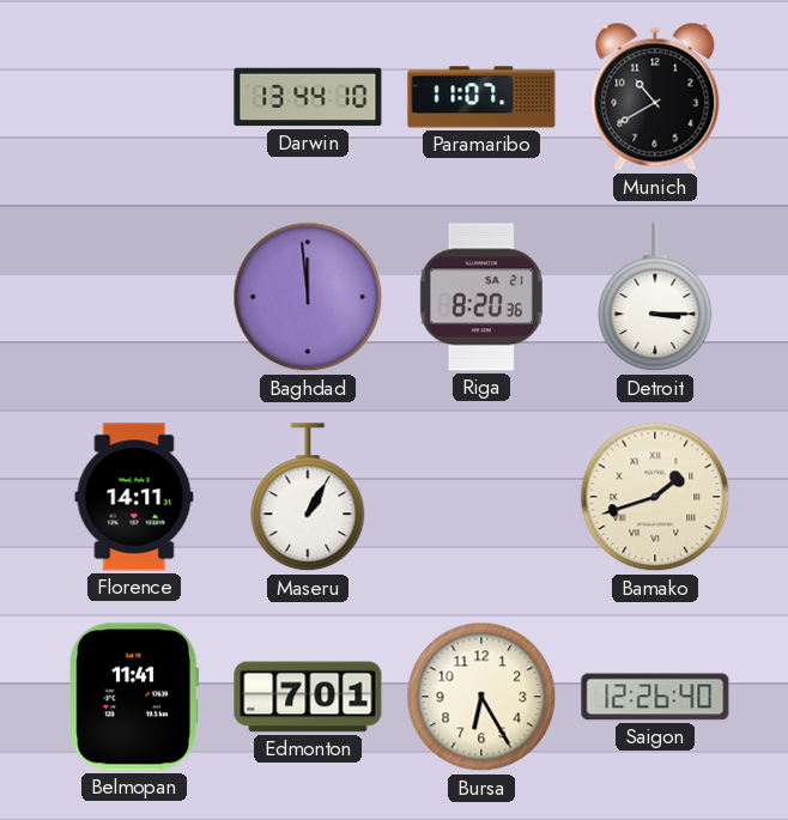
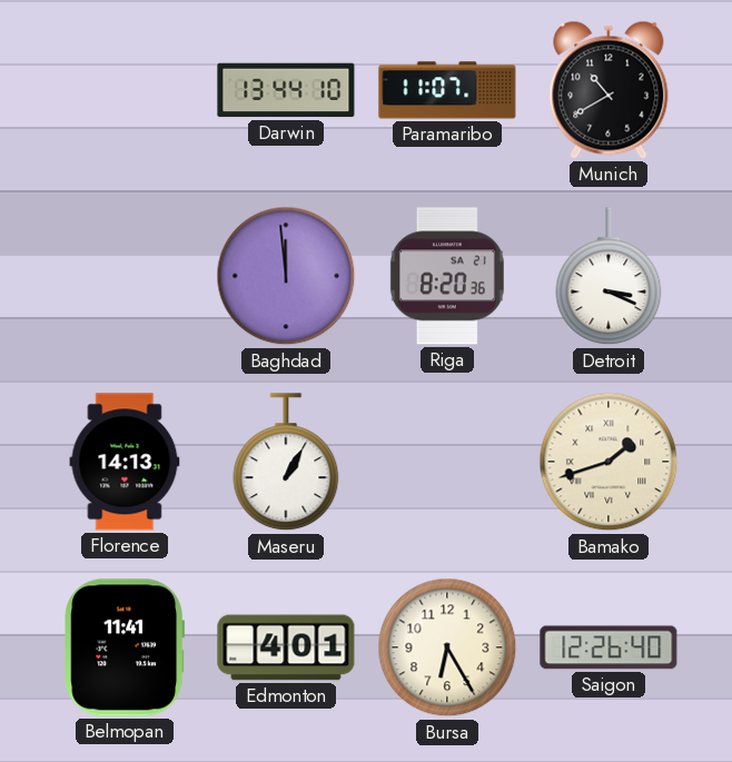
Detroit: 3:15 -> 3:19 (609, 277)
Florence: 14:11 -> 14:13 (125, 462)
Edmonton: 7:01 -> 4:01 (286, 647)
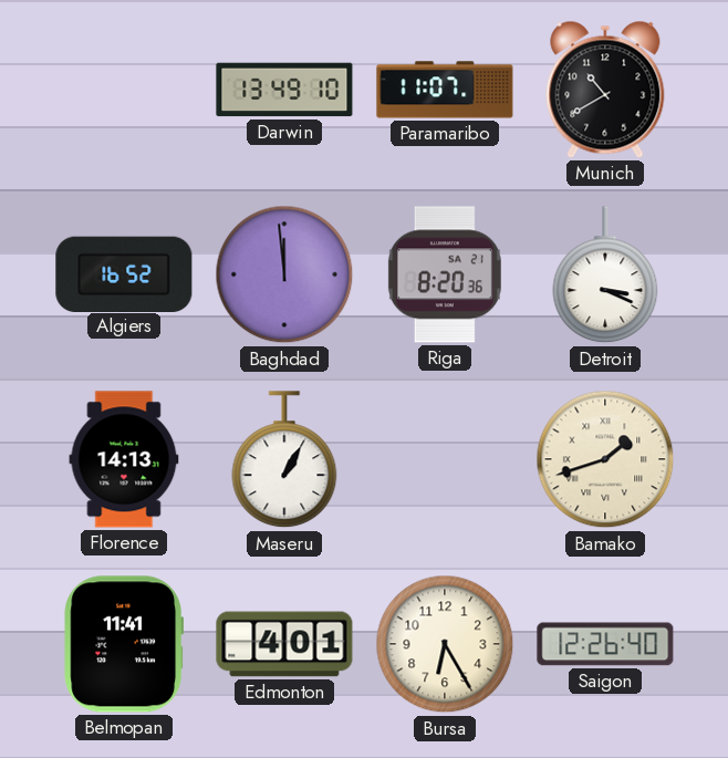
Darwin: 13:44 -> 13:49 (284, 90)
Algiers: none -> 16:52 (124, 273)
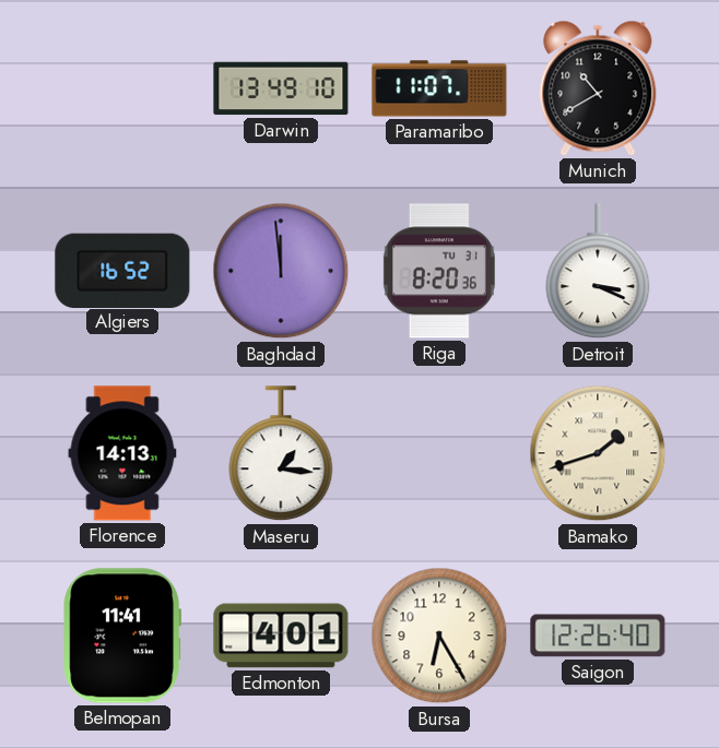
Riga date: SA 21 -> TU 31 (439, 271)
Maseru: 1:05 -> 1:16 (281, 454)
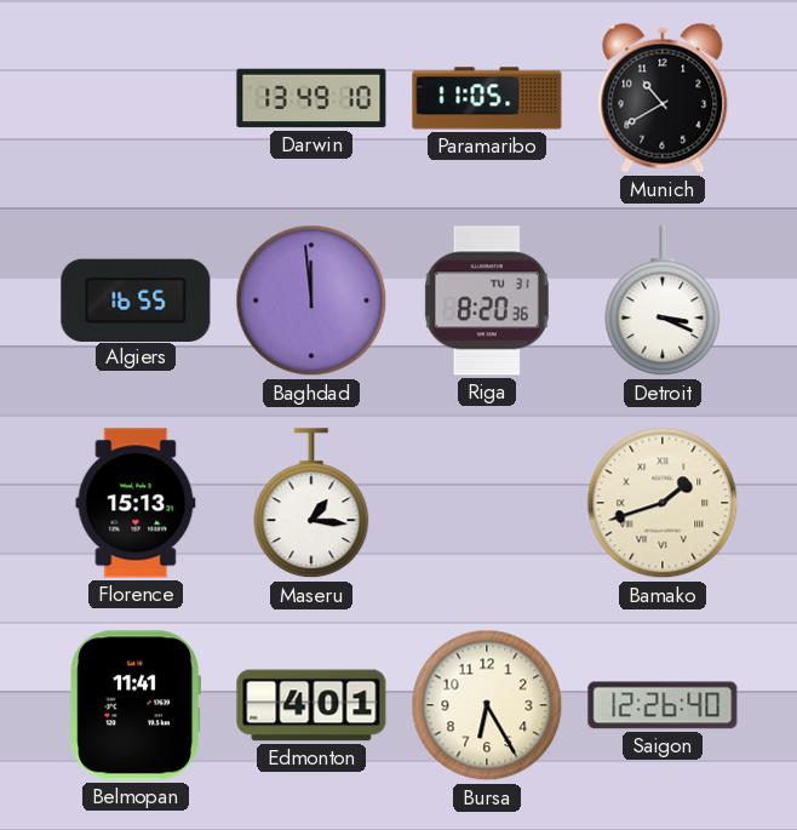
Paramaribo: 11:07 -> 11:05 (487, 98)
Algiers: 16:52 -> 16:55 (136, 299)
Florence: 14:13 -> 15:13 (136, 503)
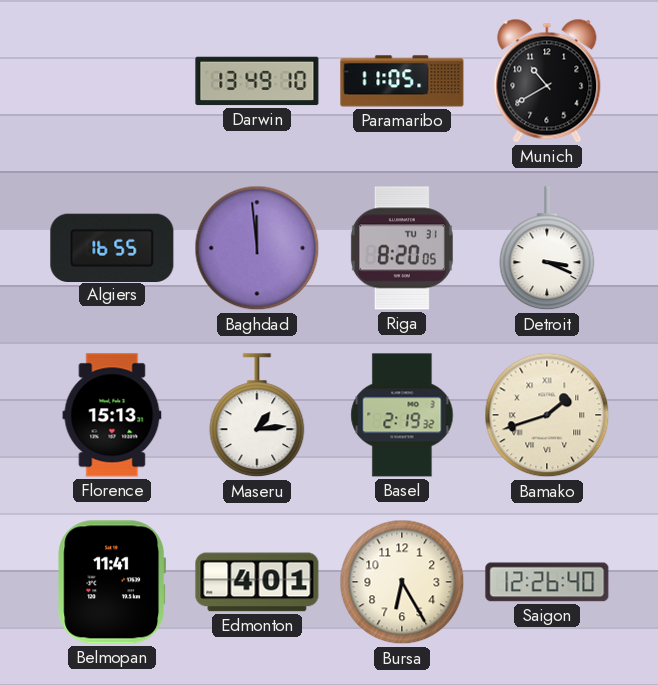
Riga: 8:20:36 -> 8:20:05 (402, 248)
Maseru: 1:16 -> 1:14 (257, 416)
Basel: none -> 2:19 (402, 415)
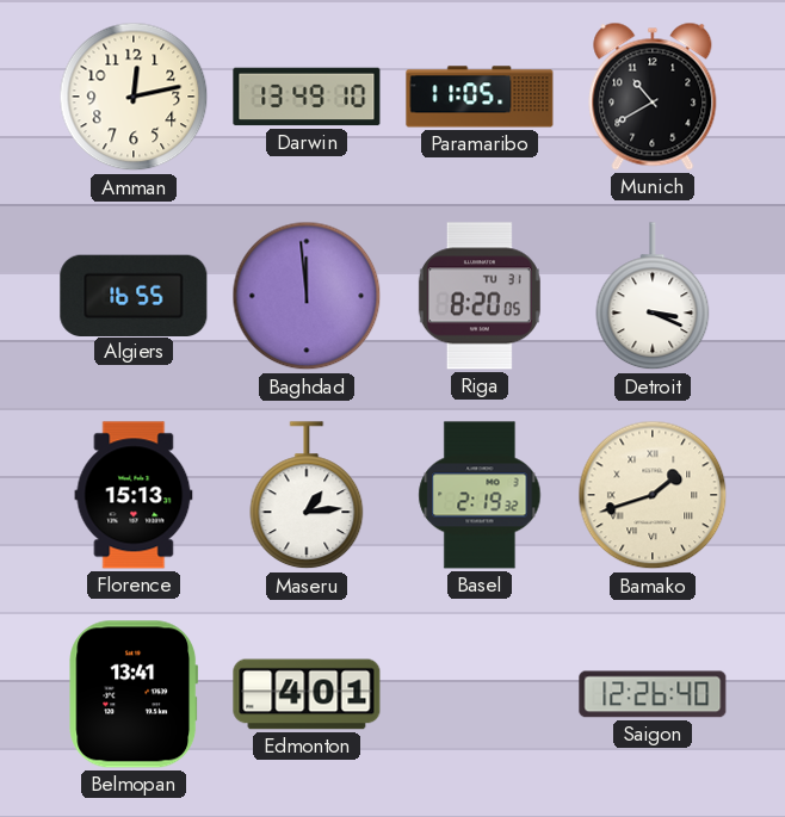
Amman: none -> 12:13 (134, 97)
Belmopan: 11:41 -> 13:41 (134, 694)
Bursa: 6:25 -> none (402, 582)
